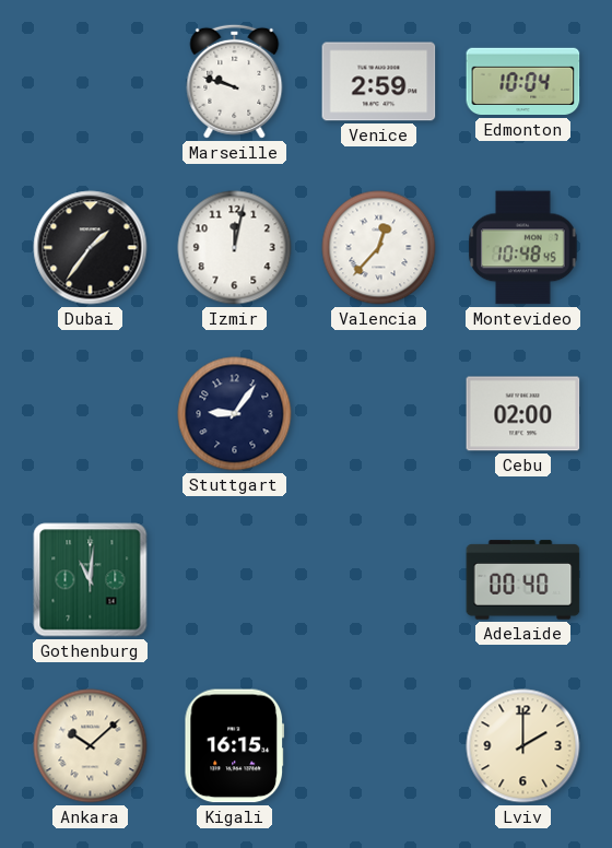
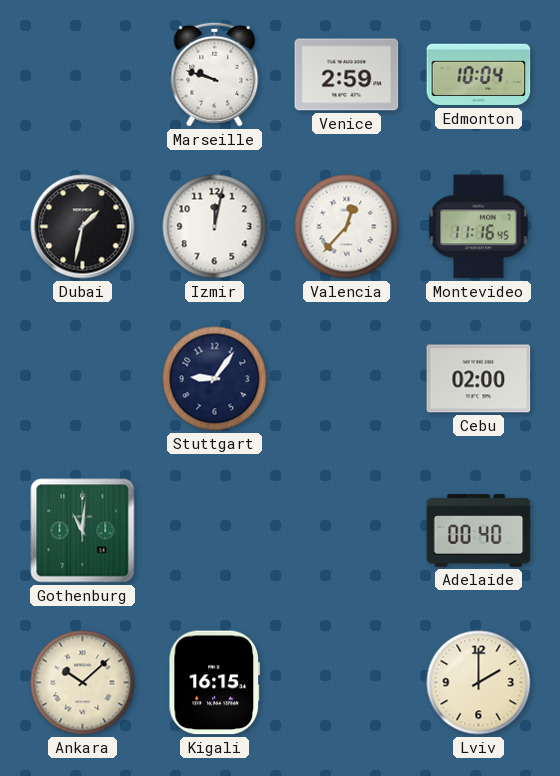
Dubai: 1:36 -> 1:32 (83, 227)
Montevideo: 10:48 -> 11:16 (479, 227)
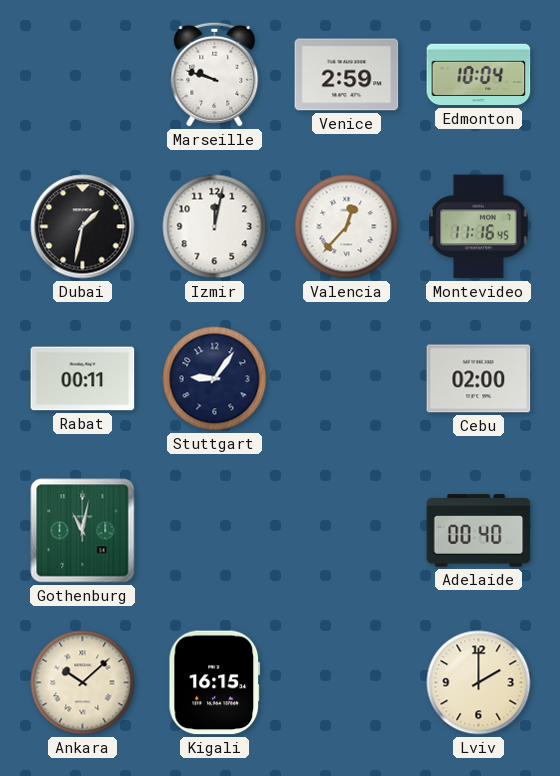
Rabat: none -> 00:11 (83, 379)
Gothenburg: 11:01 -> 11:02 (83, 531)
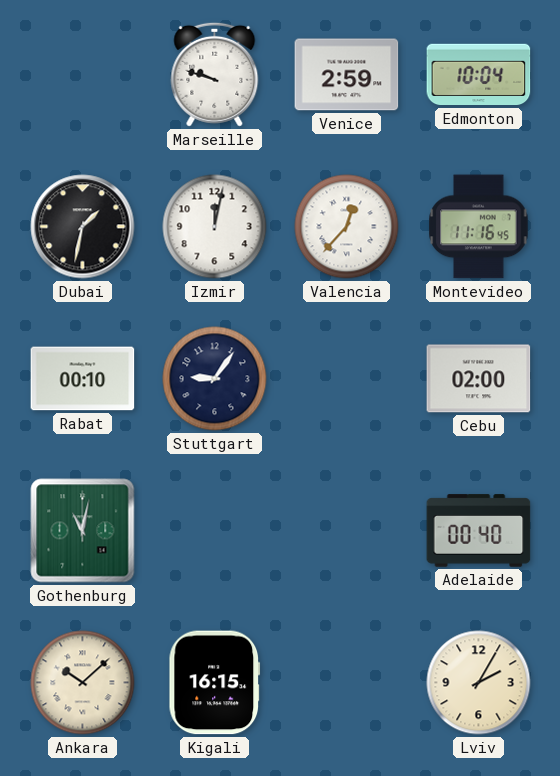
Rabat: 00:11 -> 00:10 (83, 379)
Lviv: 2:00 -> 2:05 (479, 683)
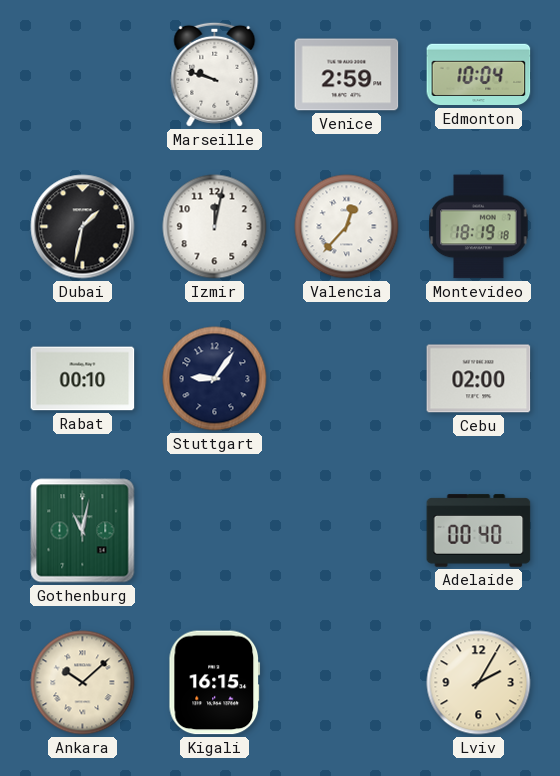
Montevideo: 11:16 -> 18:19 (479, 227)
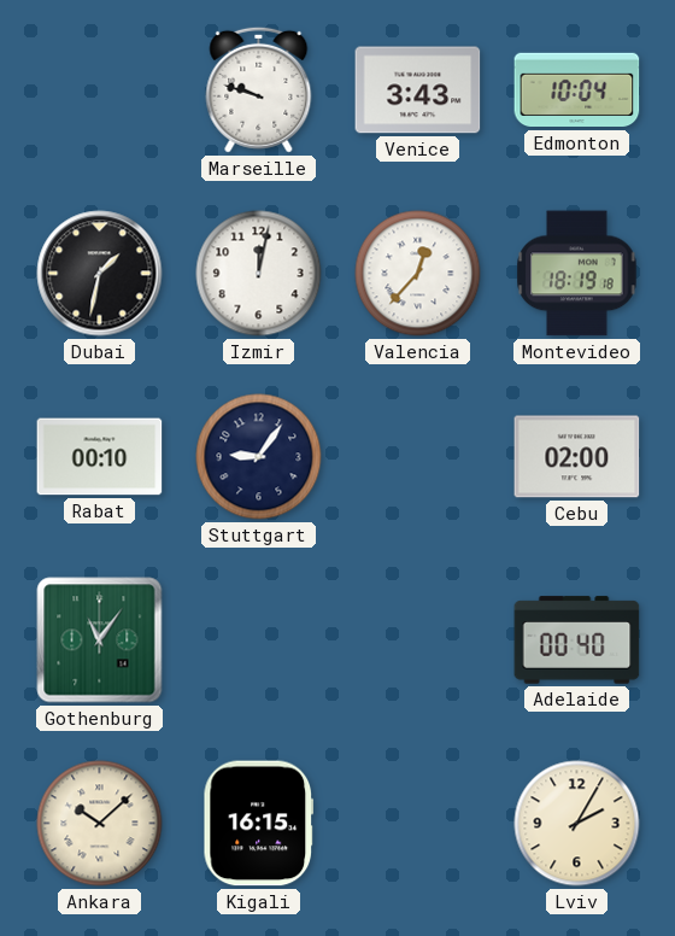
Venice: 2:59 -> 3:43 (418, 90)
Gothenburg: 11:02 -> 11:06 (100, 640)
